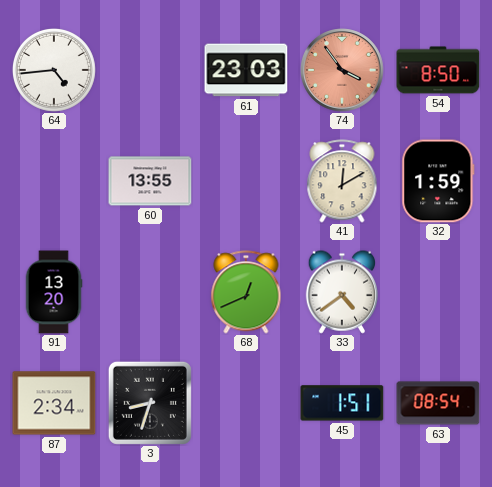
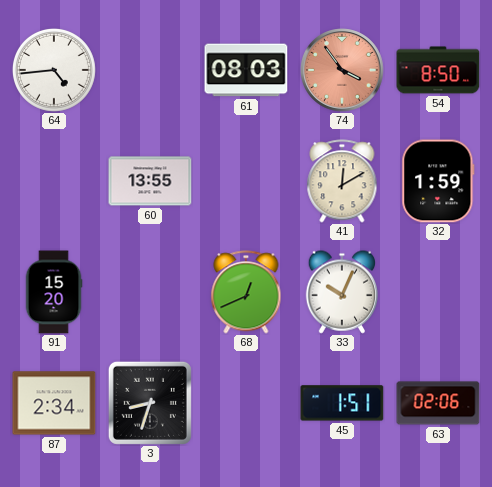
61: 23:03 -> 08:03 (246, 70)
91: 13:20 -> 15:20 (54, 292)
33: 4:39 -> 10:04 (342, 292)
63: 08:54 -> 02:06 (438, 403)
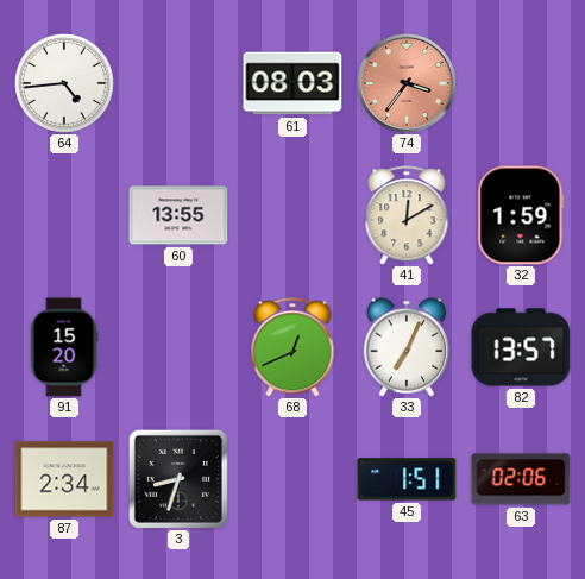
74: 3:54 -> 3:36 (407, 83)
54: 8:50 -> none (438, 70)
33: 10:04 -> 7:04 (407, 347)
82: none -> 13:57 (521, 347)
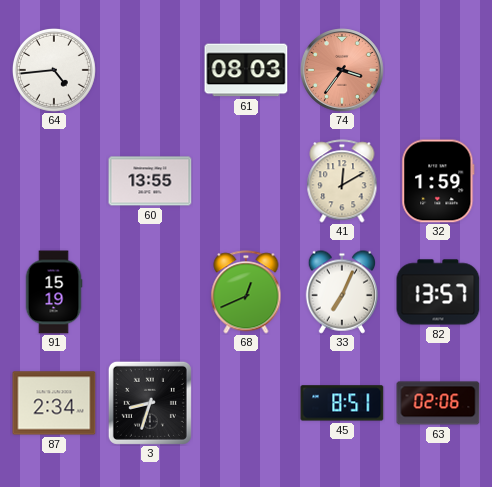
91: 15:20 -> 15:19 (54, 292)
45: 1:51 -> 8:51 (342, 403)
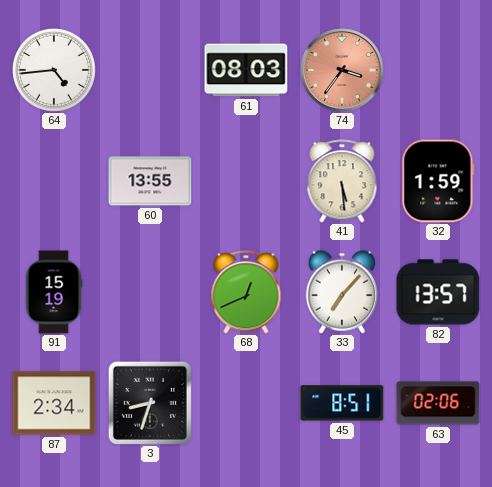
41: 12:10 -> 5:29 (342, 181)
33: 7:04 -> 7:07 (342, 292)
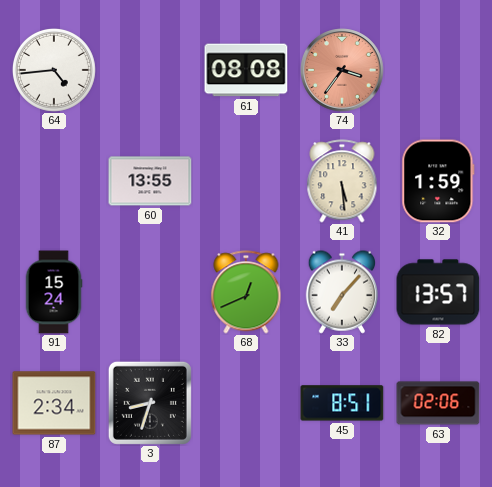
61: 08:03 -> 08:08 (246, 70)
91: 15:19 -> 15:24 (54, 292)
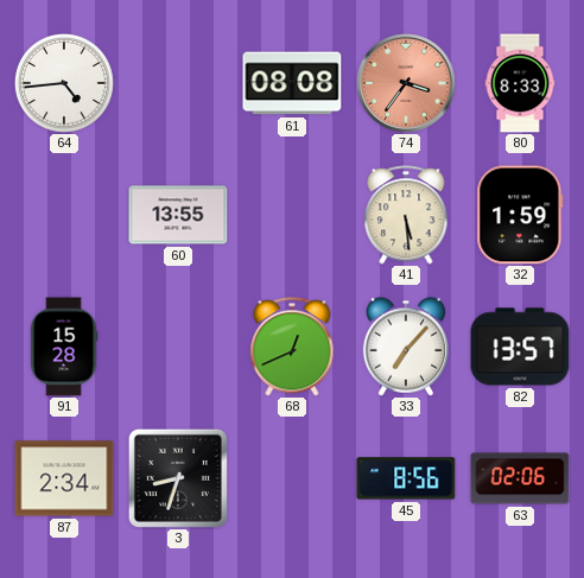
80: none -> 8:33 (520, 83)
91: 15:24 -> 15:28 (64, 347)
45: 8:51 -> 8:56 (406, 478)
